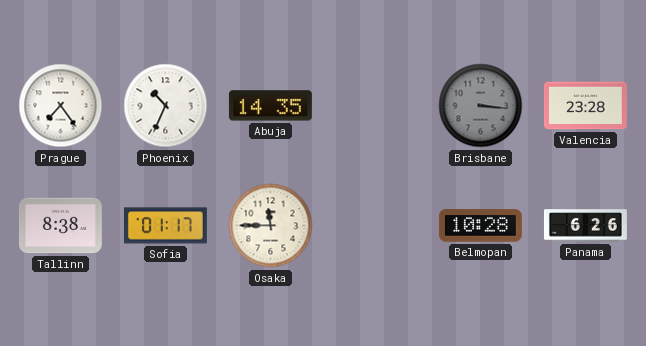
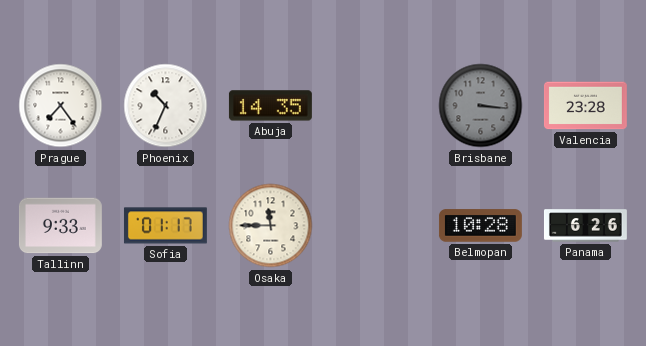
Tallinn: 8:38 -> 9:33 (60, 226)
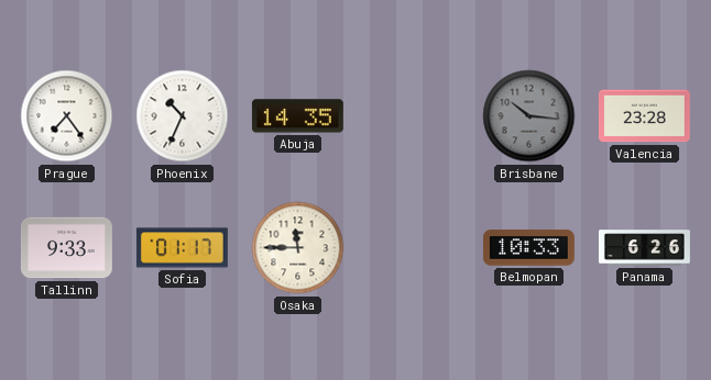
Brisbane: 3:16 -> 10:16 (529, 116)
Belmopan: 10:28 -> 10:33 (528, 248)
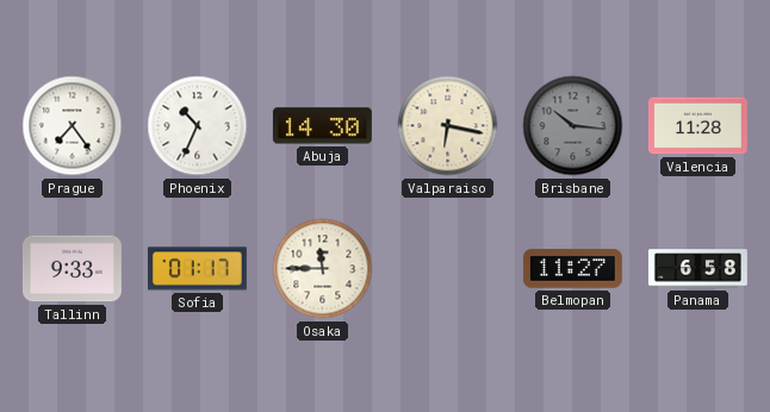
Abuja: 14:35 -> 14:30 (322, 126)
Valparaiso: none -> 6:17 (448, 126)
Valencia: 23:28 -> 11:28 (697, 126)
Belmopan: 10:33 -> 11:27 (572, 269)
Panama: 6:26 -> 6:58 (697, 269)
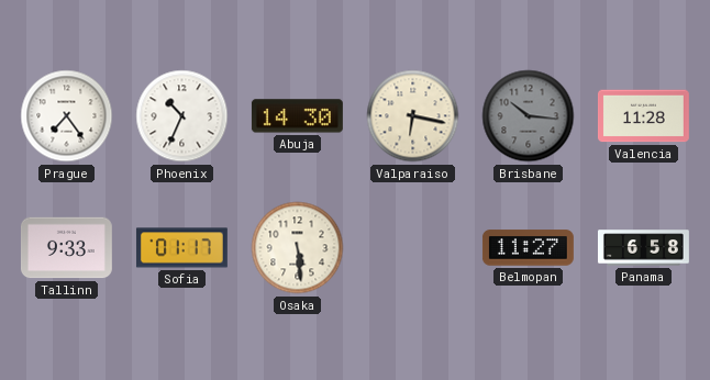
Osaka: 11:45 -> 5:29 (298, 248)
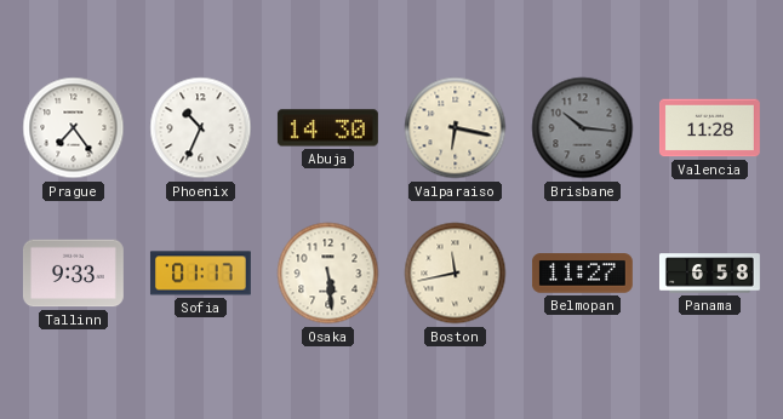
Boston: none -> 11:43 (456, 274)
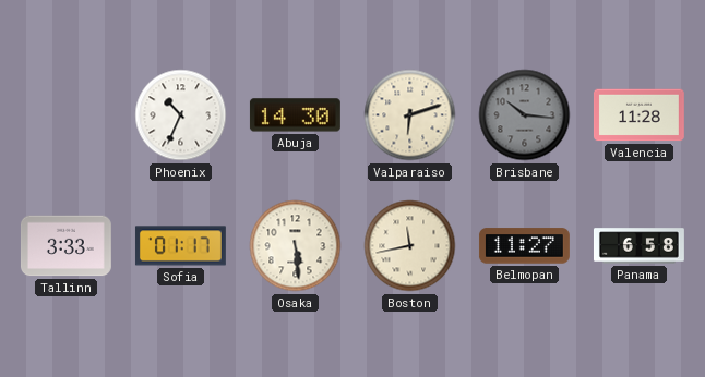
Prague: 7:24 -> none (74, 128)
Valparaiso: 6:17 -> 6:12 (410, 115)
Tallinn: 9:33 -> 3:33 (65, 246)
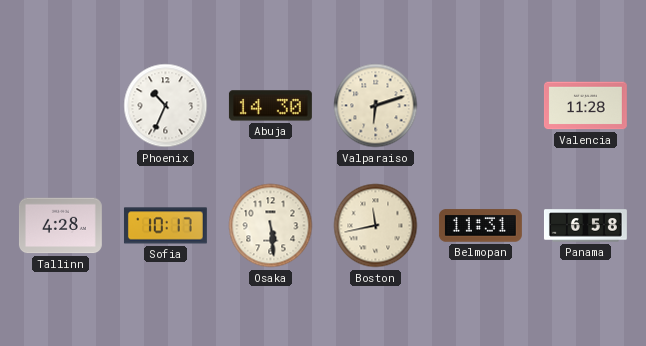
Brisbane: 10:16 -> none (525, 115)
Tallinn: 3:33 -> 4:28 (60, 226)
Sofia: 01:17 -> 10:17 (165, 226)
Belmopan: 11:27 -> 11:31 (480, 226)
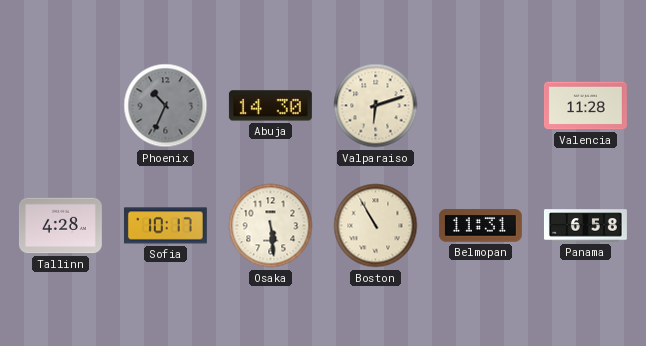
Phoenix dial: white -> grey (166, 106)
Boston: 11:43 -> 10:55 (376, 226)
